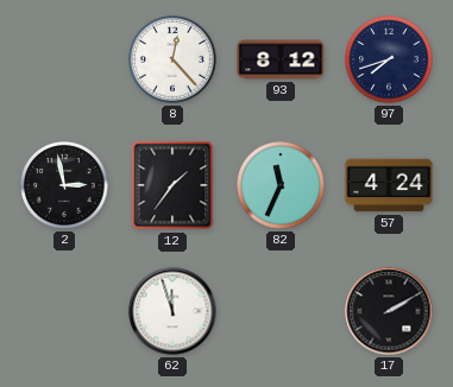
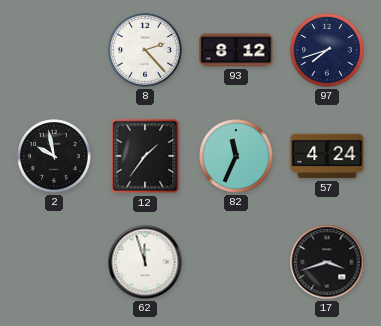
8: 12:23 -> 2:23 (145, 50)
2: 2:58 -> 9:58 (54, 156)
17: 2:10 -> 3:42 (327, 262)
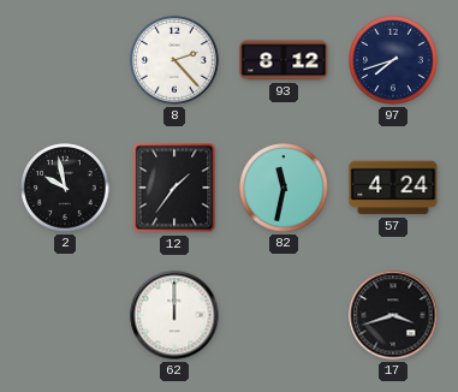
82: 11:34 -> 11:32 (284, 188)
62: 11:57 -> 12:00 (174, 315)
